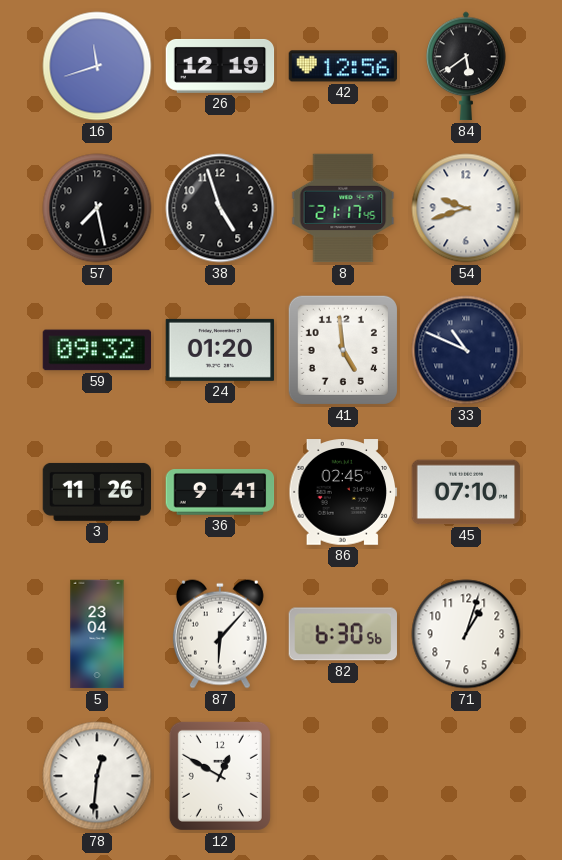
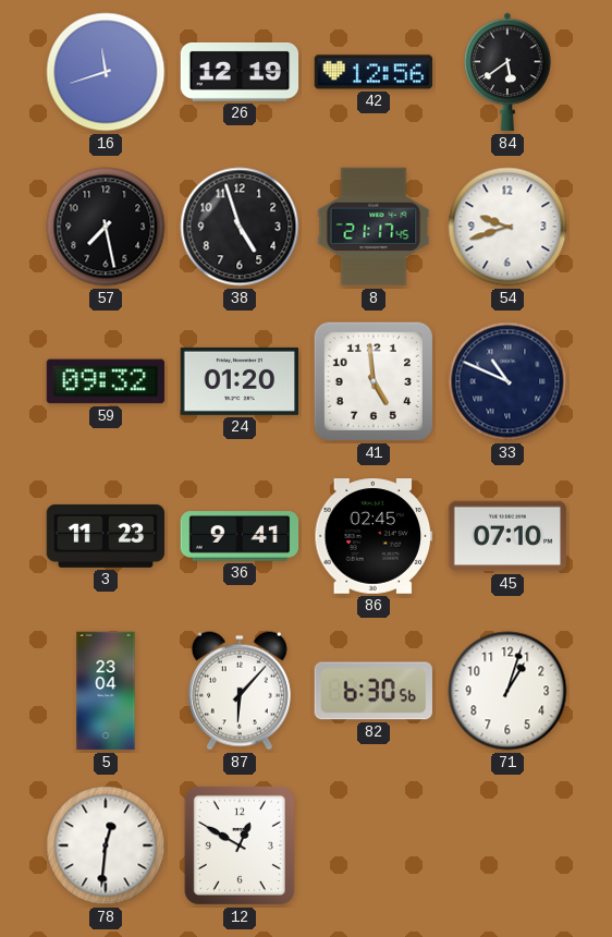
3: 11:26 -> 11:23 (106, 536)
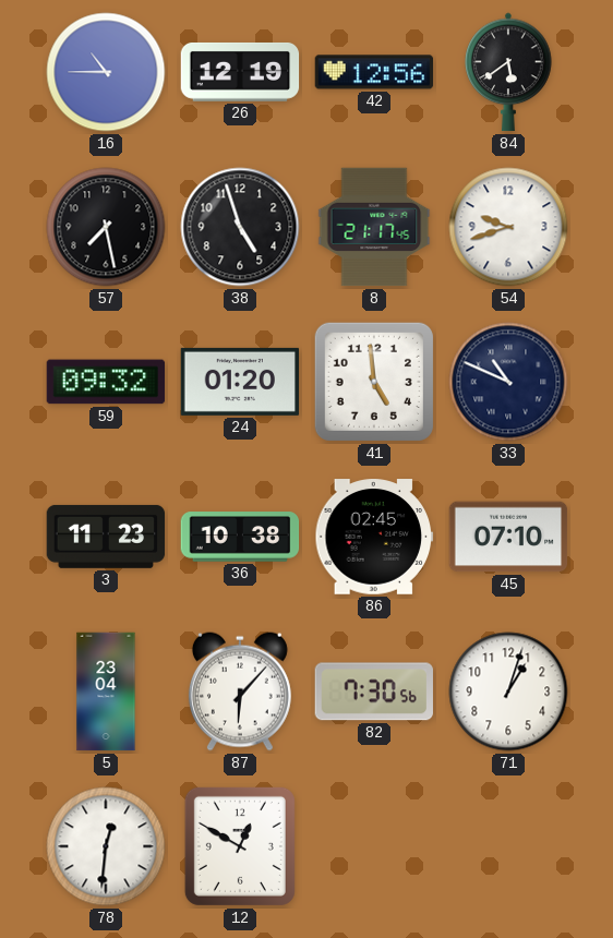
16: 11:42 -> 10:45 (106, 72)
36: 9:41 -> 10:38 (240, 537)
82: 6:30 -> 7:30 (373, 692)
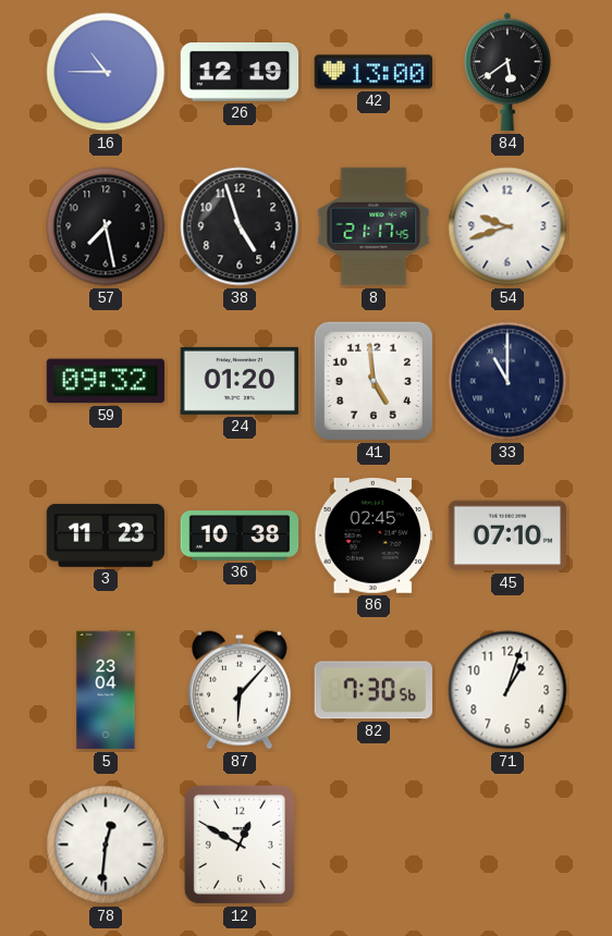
42: 12:56 -> 13:00 (374, 72)
33: 10:49 -> 11:00 (507, 381)
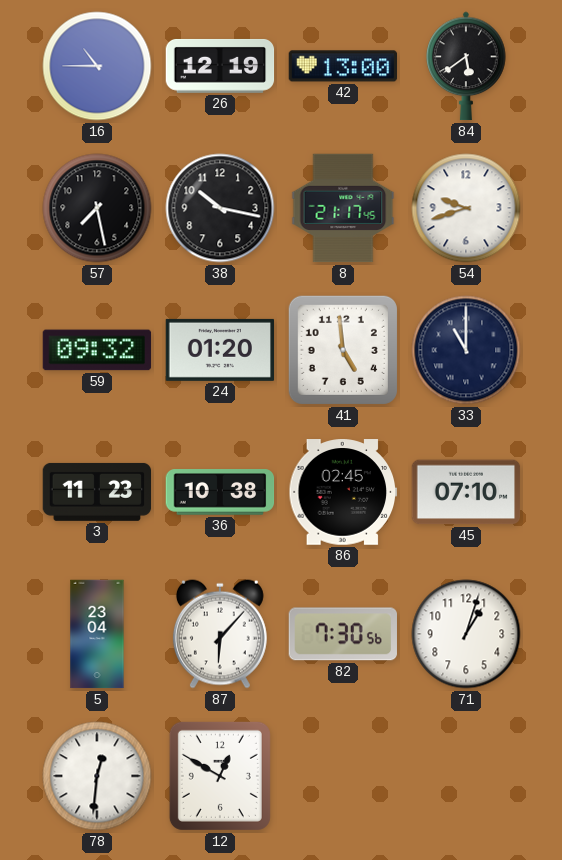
38: 4:57 -> 10:17 (220, 208)
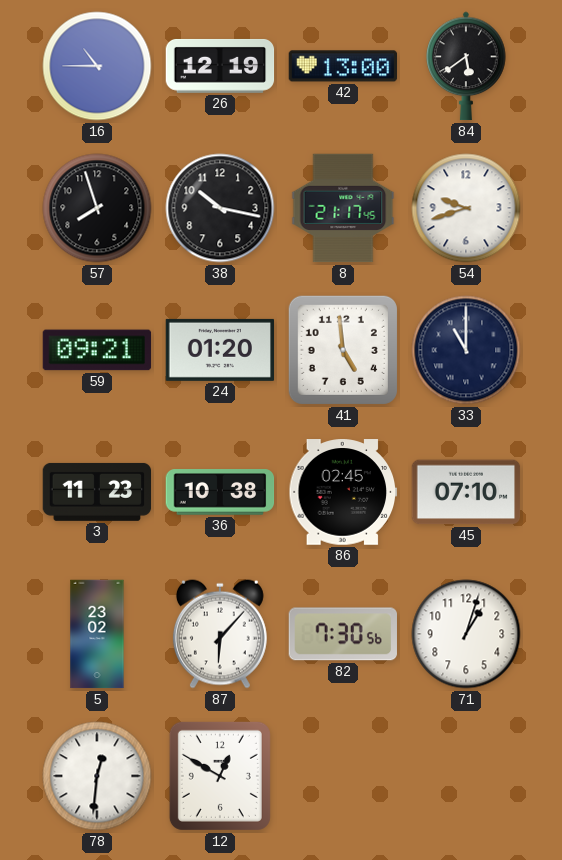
57: 7:28 -> 7:57 (97, 208)
59: 09:32 -> 09:21 (97, 350)
5: 23:04 -> 23:02 (97, 634)
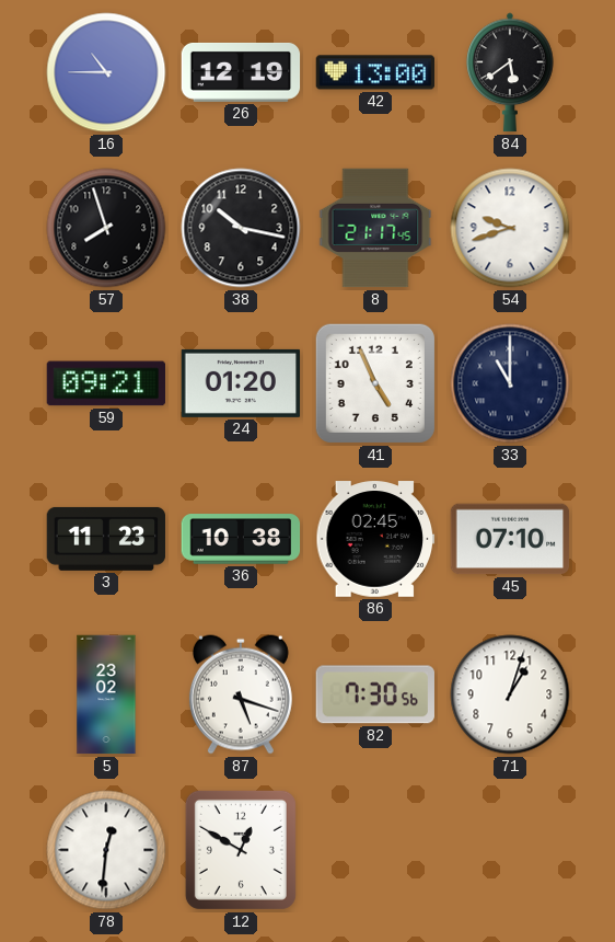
41: 4:59 -> 4:56 (375, 383)
87: 6:07 -> 5:18 (241, 694)
